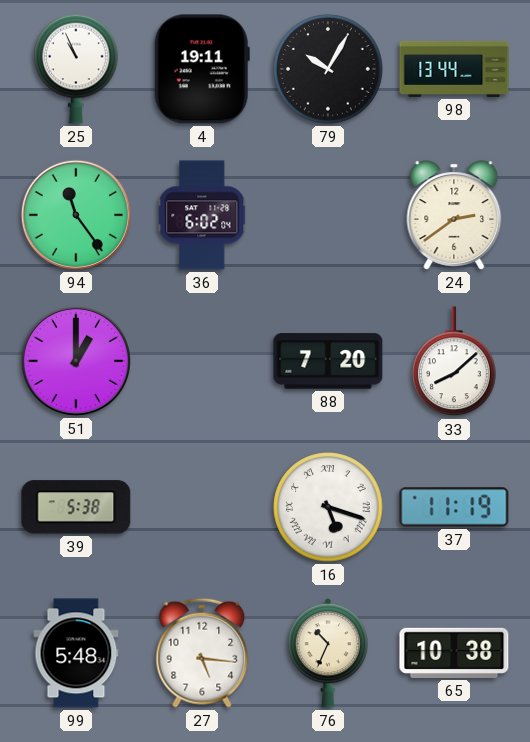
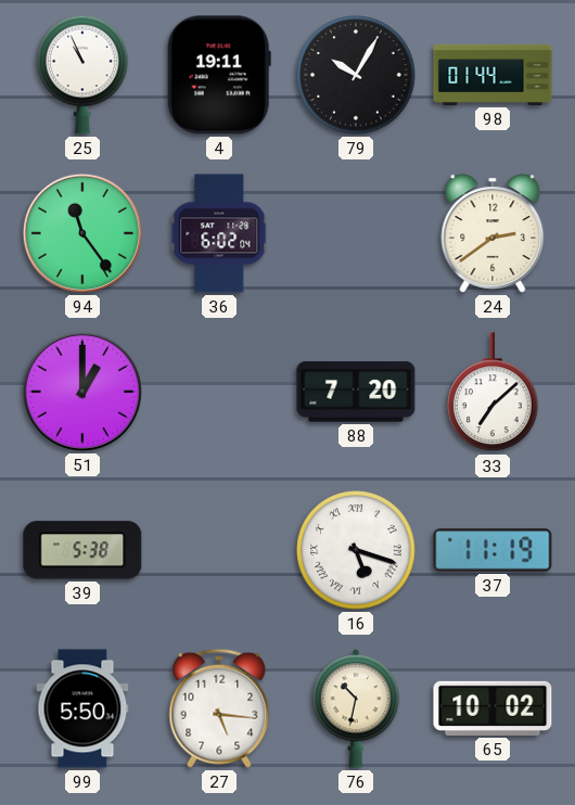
98: 13:44 -> 01:44 (493, 75)
33: 8:08 -> 7:08 (494, 393)
99: 5:48 -> 5:50 (82, 708)
76: 10:34 -> 10:32 (356, 708)
65: 10:38 -> 10:02 (493, 708)
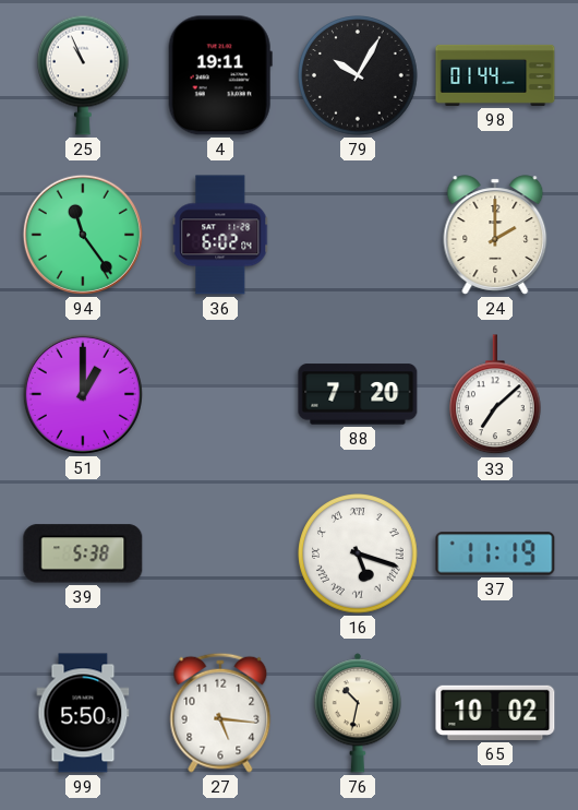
24: 2:39 -> 2:00 (495, 235)
